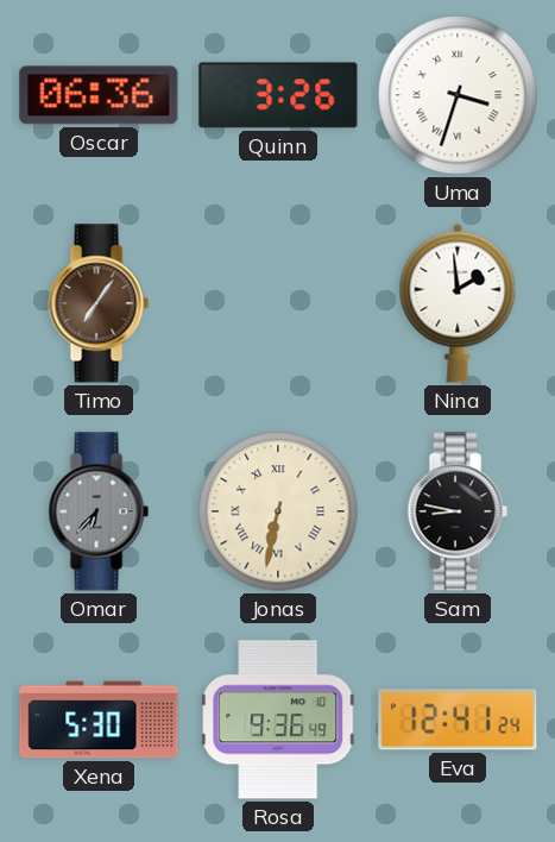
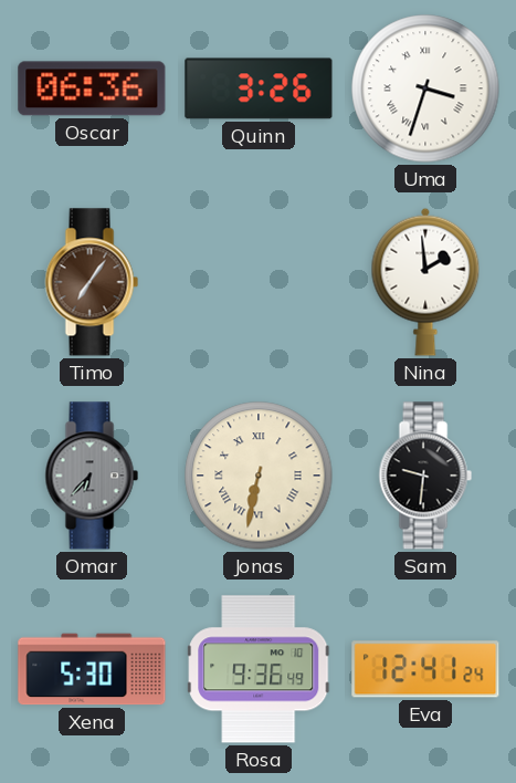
Sam: 8:47 -> 9:31 (425, 476)
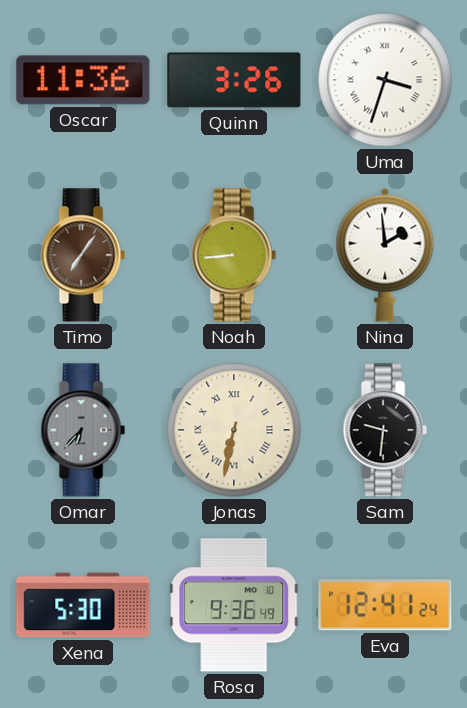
Oscar: 06:36 -> 11:36 (83, 80)
Noah: none -> 8:44 (234, 255)
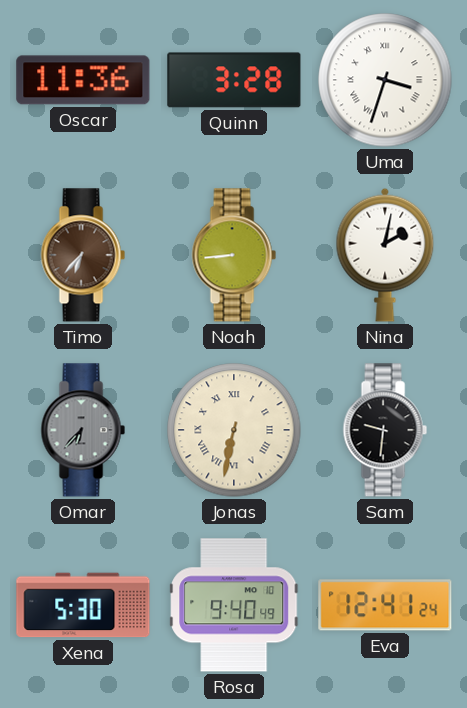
Quinn: 3:26 -> 3:28 (234, 80)
Timo: 7:06 -> 6:37 (83, 255)
Nina: 1:59 -> 2:02 (385, 255)
Rosa: 9:36 -> 9:40 (234, 605)
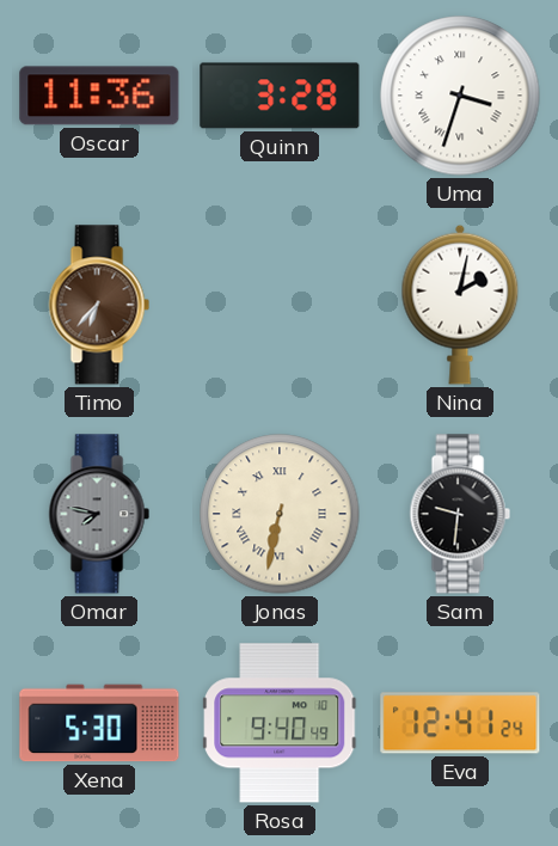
Noah: 8:44 -> none (234, 255)
Omar: 6:37 -> 7:47 (99, 514)
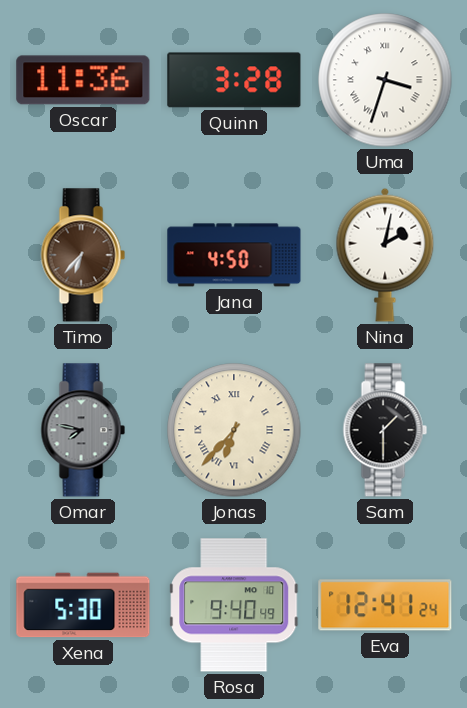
Jana: none -> 4:50 (234, 255)
Jonas: 6:32 -> 6:37 (234, 430)
Sam: 9:31 -> 1:30 (385, 430)
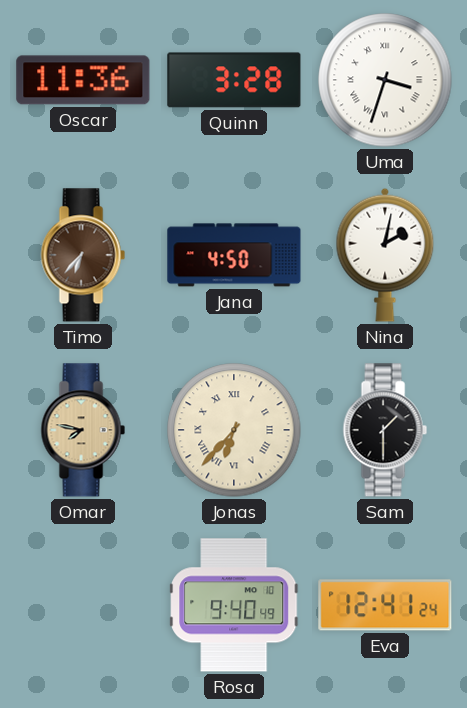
Omar dial: grey -> champagne (83, 430)
Xena: 5:30 -> none (83, 605)
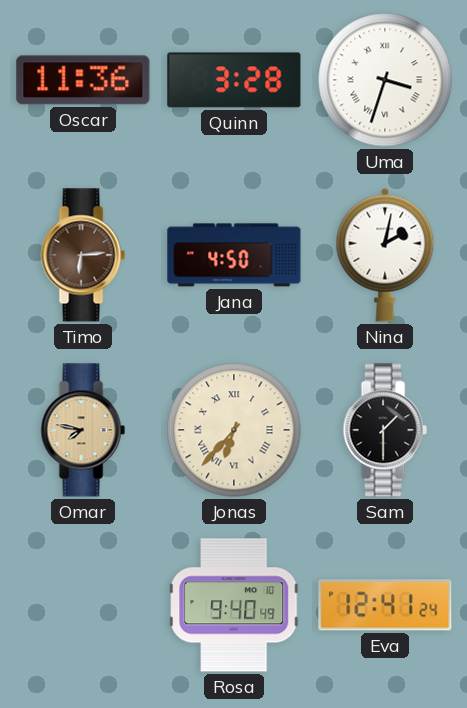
Timo: 6:37 -> 6:14 (83, 255)
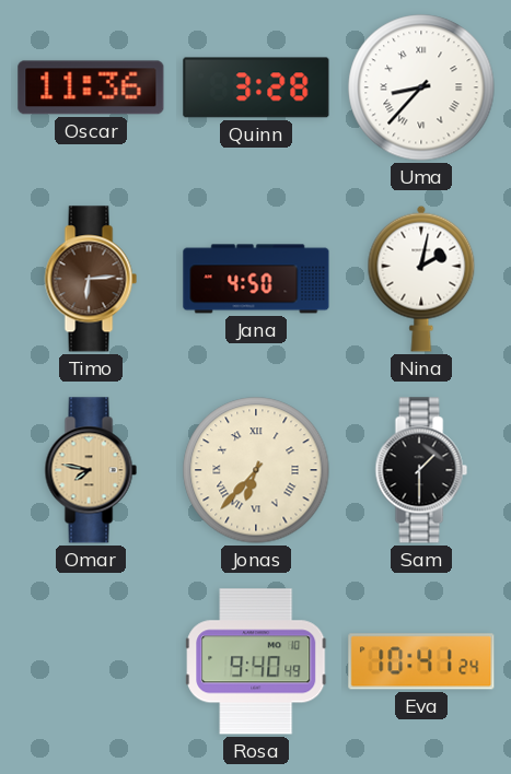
Uma: 3:33 -> 8:37 (421, 87)
Eva: 12:41 -> 10:41 (421, 661)
